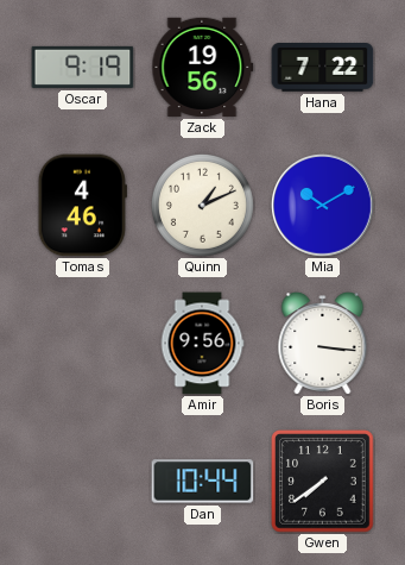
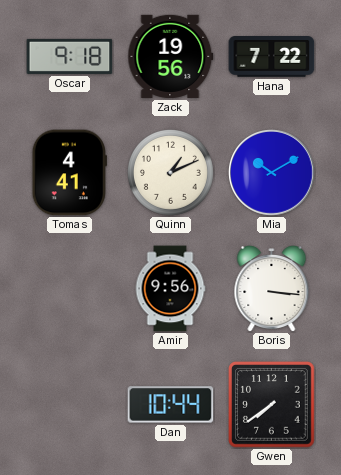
Oscar: 9:19 -> 9:18 (70, 56)
Tomas: 4:46 -> 4:41 (69, 173)
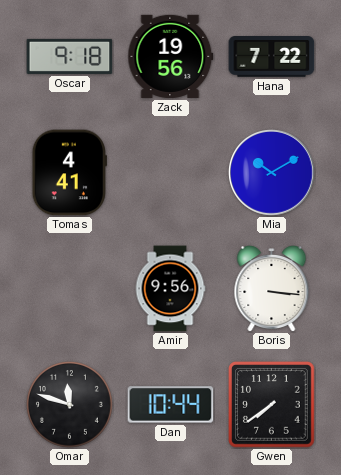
Quinn: 1:11 -> none (170, 172)
Omar: none -> 11:48 (69, 404)
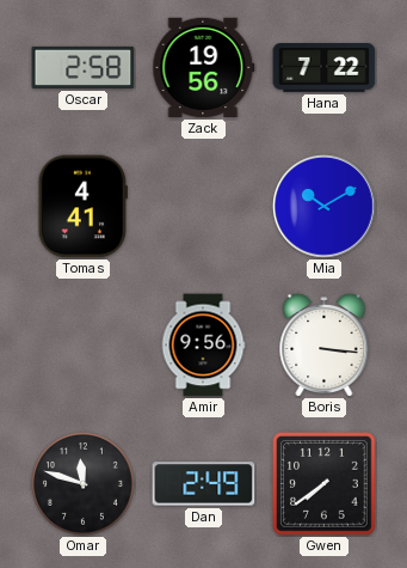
Oscar: 9:18 -> 2:58 (84, 67)
Dan: 10:44 -> 2:49 (204, 484)
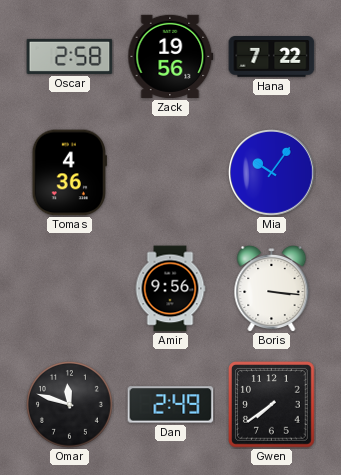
Tomas: 4:41 -> 4:36 (69, 173)
Mia: 10:10 -> 10:06 (272, 173)
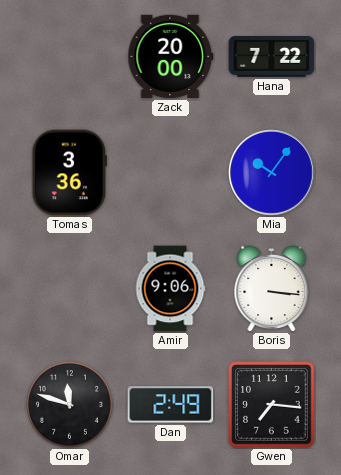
Oscar: 2:58 -> none (70, 56)
Zack: 19:56 -> 20:00 (171, 56)
Tomas: 4:36 -> 3:36 (69, 173)
Amir: 9:56 -> 9:06 (170, 289)
Gwen: 7:39 -> 7:16 (272, 405)
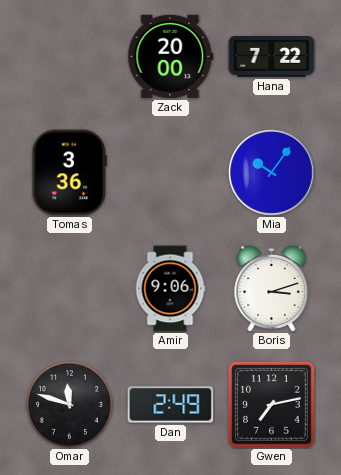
Boris: 3:16 -> 3:12 (272, 289)
Gwen: 7:16 -> 7:13 (272, 405)
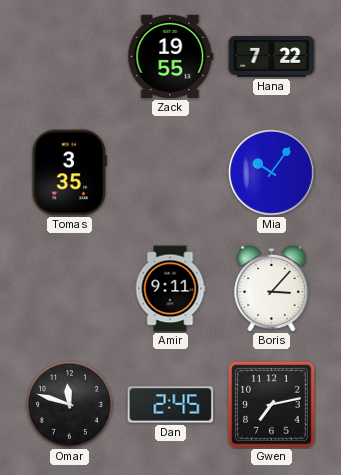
Zack: 20:00 -> 19:55 (171, 56)
Tomas: 3:36 -> 3:35 (69, 173)
Amir: 9:06 -> 9:11 (170, 289)
Boris: 3:12 -> 3:07 (272, 289)
Dan: 2:49 -> 2:45 (171, 405)
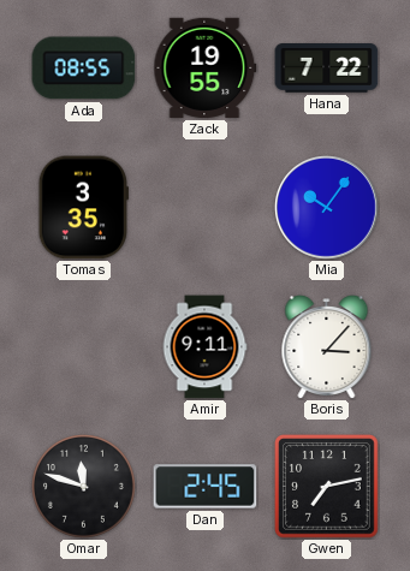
Ada: none -> 08:55 (84, 69)
